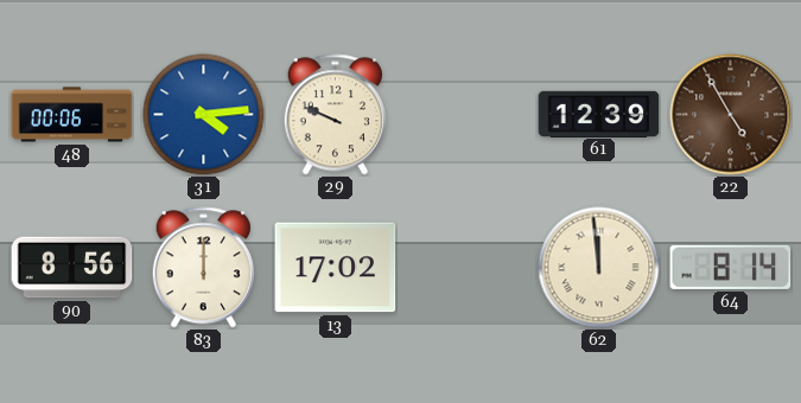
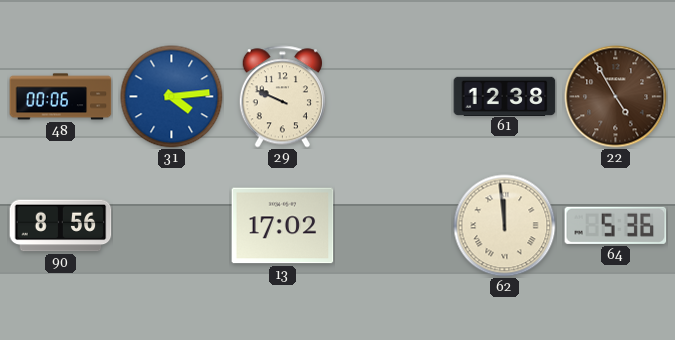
61: 12:39 -> 12:38 (505, 96)
83: 12:00 -> none (203, 268)
64: 8:14 -> 5:36 (616, 225)
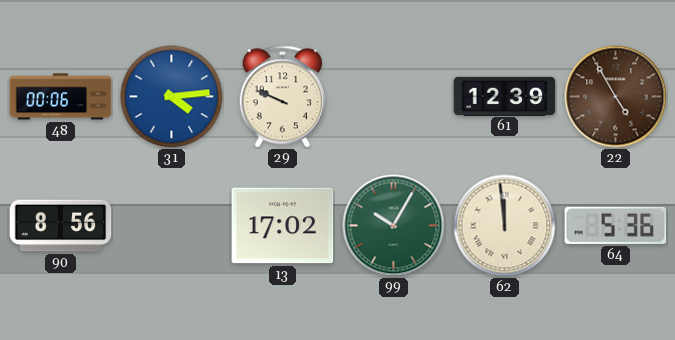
61: 12:38 -> 12:39 (505, 96)
99: none -> 10:05 (394, 226)
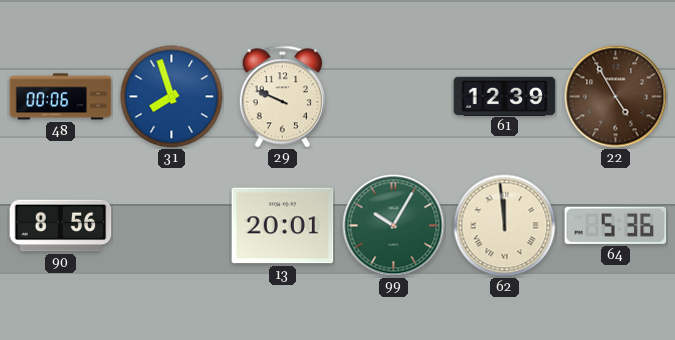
31: 4:14 -> 7:57 (172, 97)
13: 17:02 -> 20:01 (283, 226)
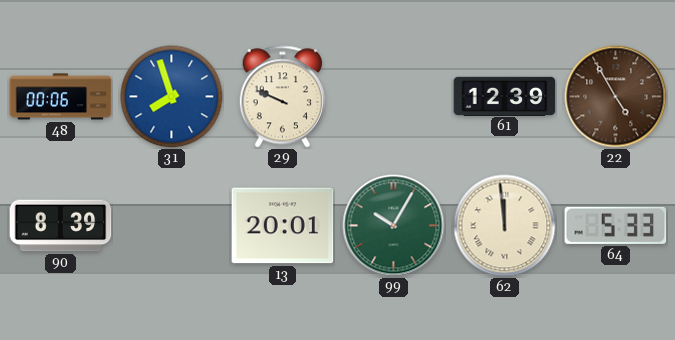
90: 8:56 -> 8:39 (61, 226)
64: 5:36 -> 5:33 (616, 225)
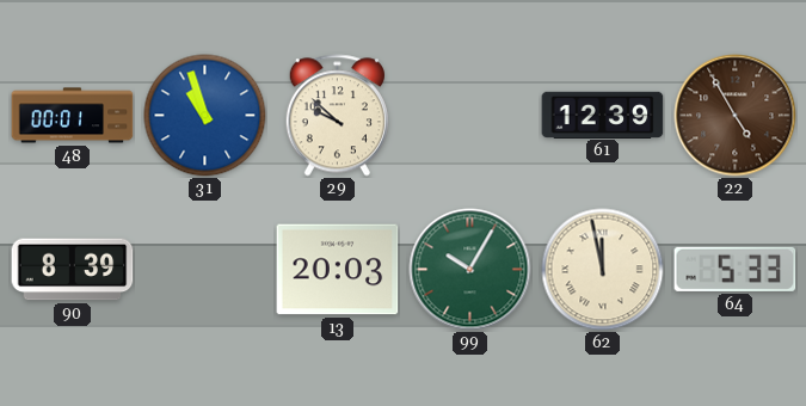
48: 00:06 -> 00:01 (73, 116)
31: 7:57 -> 10:57 (205, 116)
29: 9:49 -> 9:52 (337, 116)
13: 20:01 -> 20:03 (338, 270)
62: 11:59 -> 11:58 (603, 270)
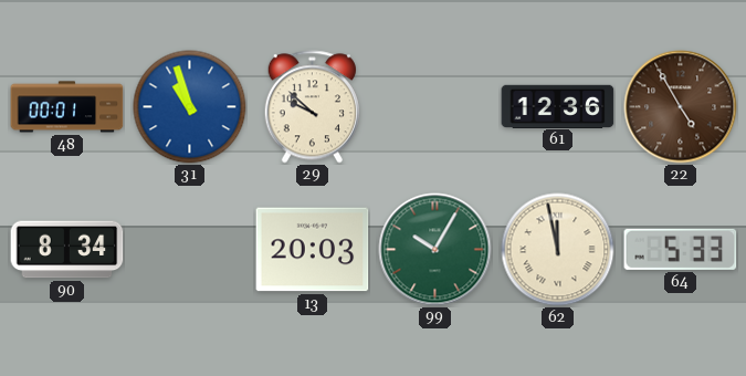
61: 12:39 -> 12:36 (558, 106)
90: 8:39 -> 8:34 (67, 250)
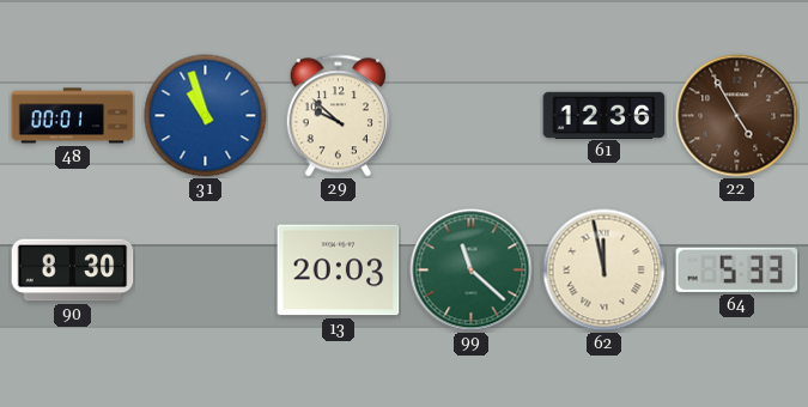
90: 8:34 -> 8:30 (73, 271)
99: 10:05 -> 11:22 (472, 271)
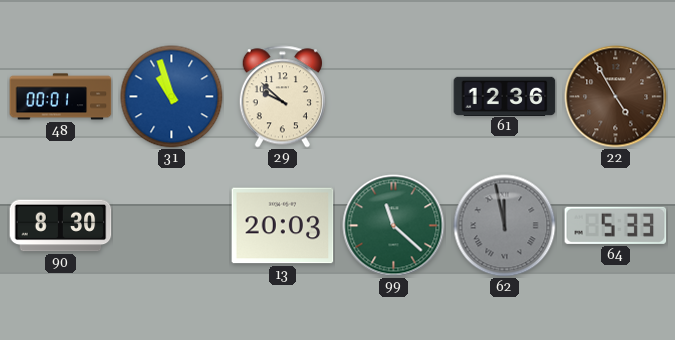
62 dial: cream -> grey (505, 226)
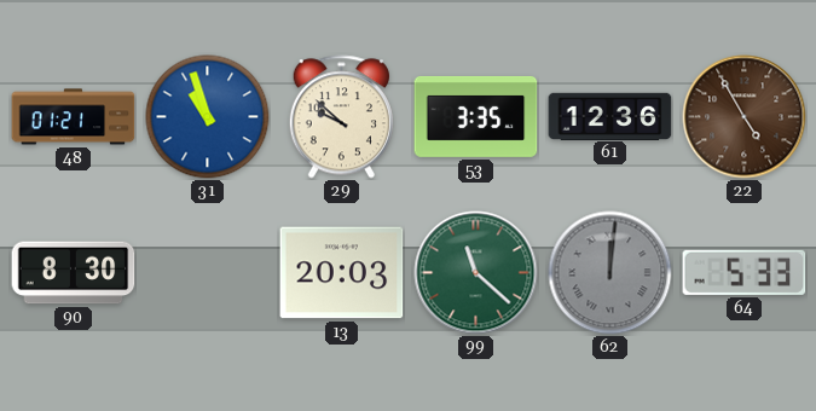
48: 00:01 -> 01:21 (74, 117)
53: none -> 3:35 (476, 116)
62: 11:58 -> 12:01 (610, 273)
